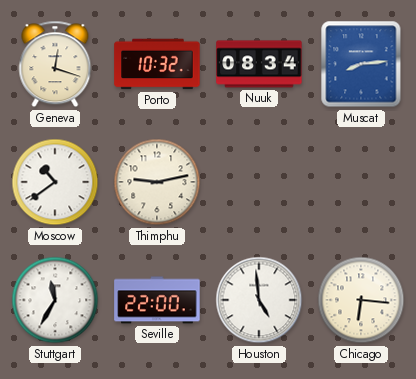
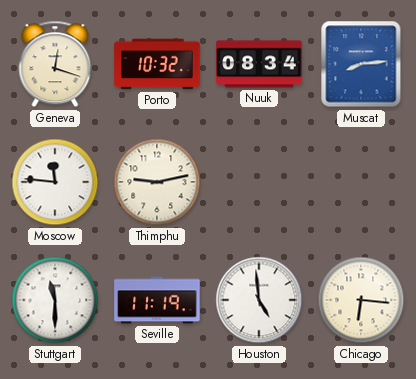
Moscow: 10:39 -> 11:46 (55, 182)
Stuttgart: 11:35 -> 11:30 (55, 300)
Seville: 22:00 -> 11:19 (157, 300)
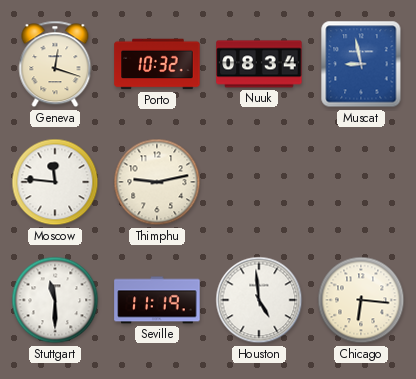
Muscat: 8:14 -> 8:58 (361, 64)
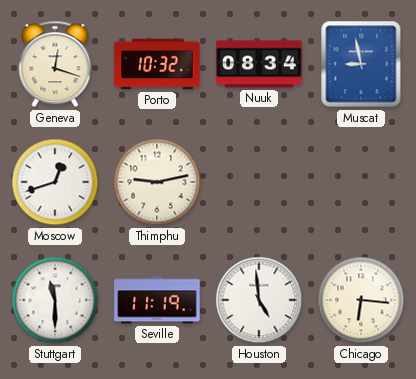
Moscow: 11:46 -> 12:42 (55, 182)
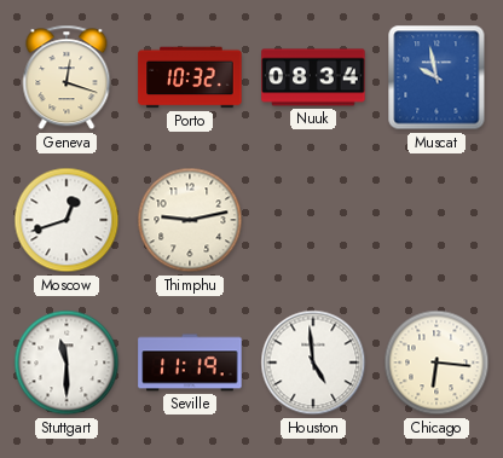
Muscat: 8:58 -> 9:58 (436, 77)
